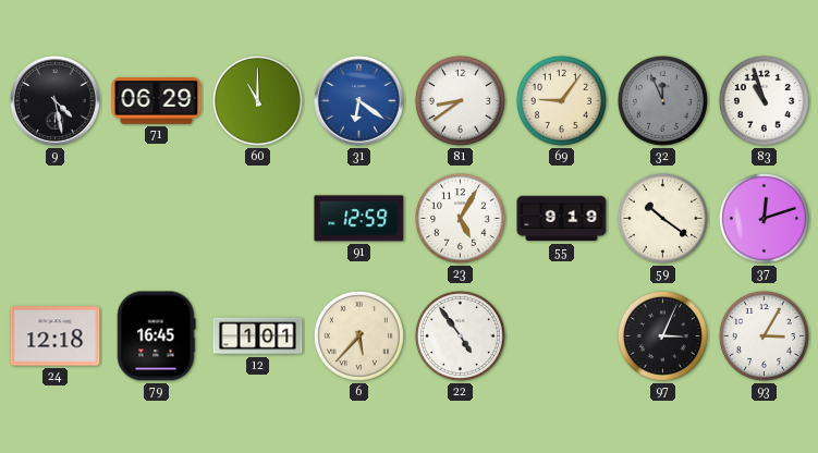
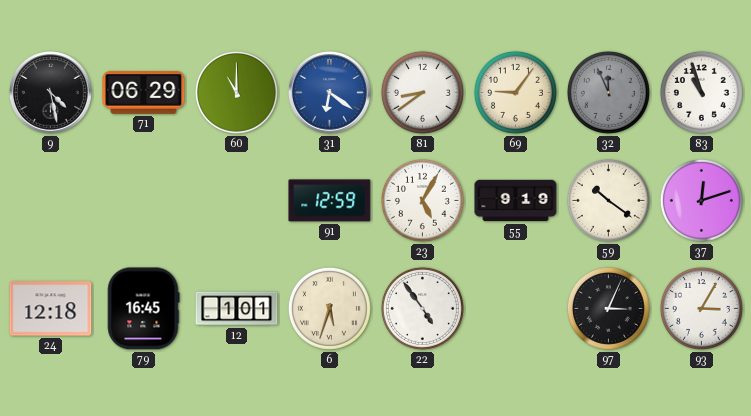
6: 5:37 -> 5:33 (329, 308)
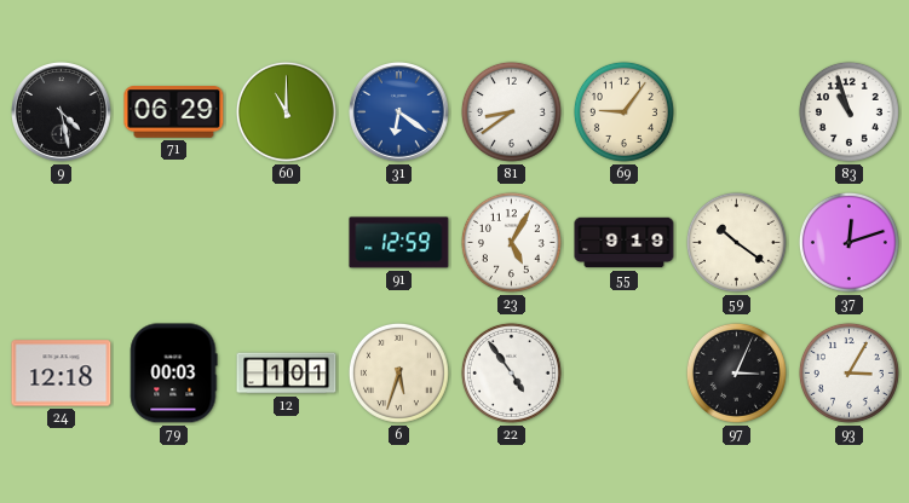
32: 11:56 -> none (608, 92)
79: 16:45 -> 00:03 (173, 374)
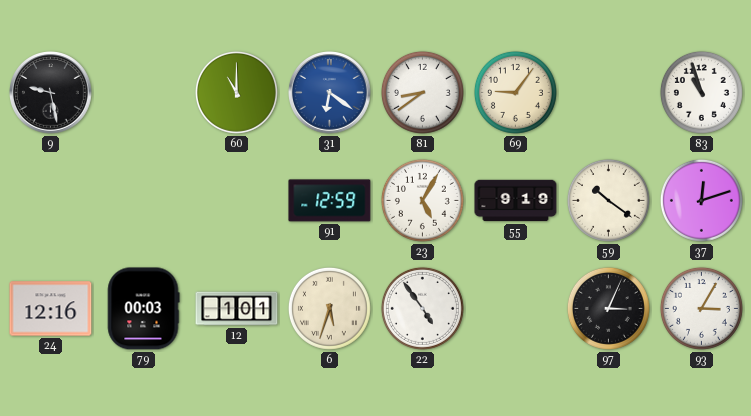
9: 4:28 -> 9:28 (51, 93)
71: 06:29 -> none (174, 112)
24: 12:18 -> 12:16 (51, 309)
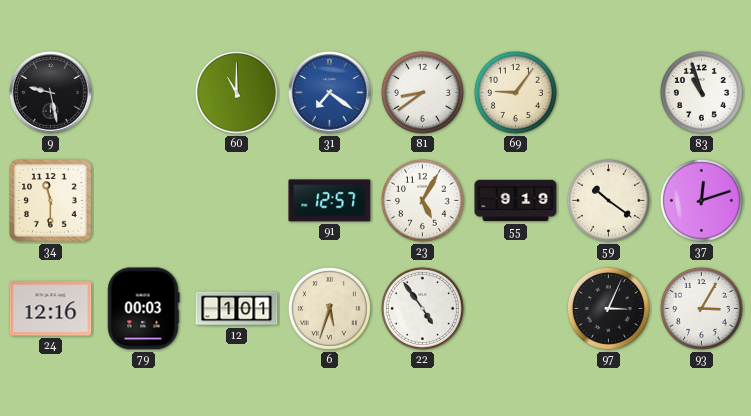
31: 6:21 -> 7:21 (330, 93)
34: none -> 11:30 (51, 201)
91: 12:59 -> 12:57 (330, 201)
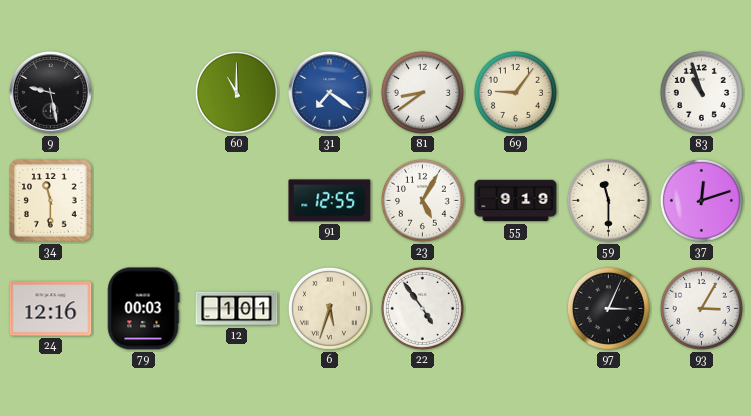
91: 12:57 -> 12:55 (330, 201)
59: 10:21 -> 11:30 (608, 200)
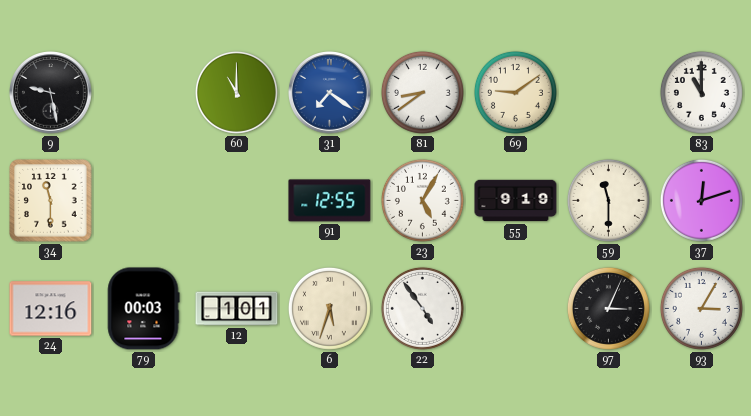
69: 9:06 -> 9:09 (515, 92)
83: 10:57 -> 11:00 (701, 92)
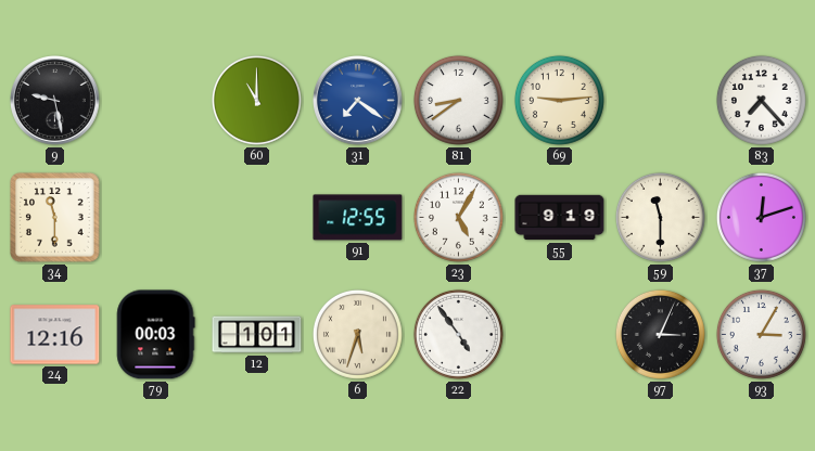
69: 9:09 -> 9:14 (559, 100)
83: 11:00 -> 7:23 (761, 100)
